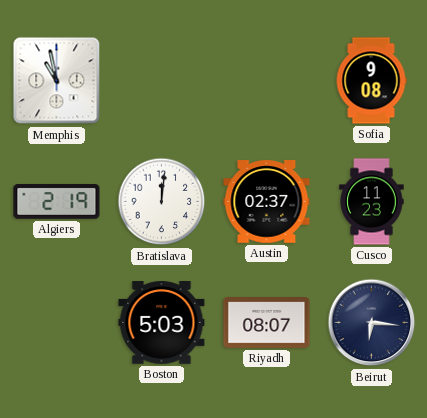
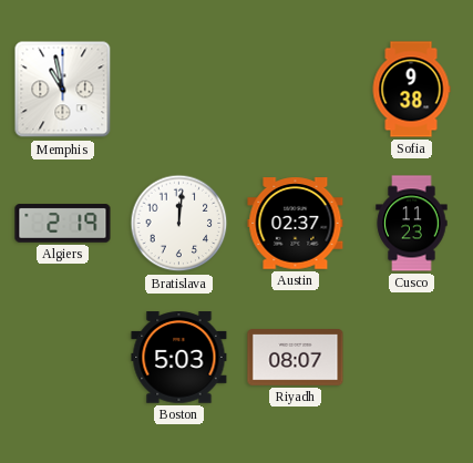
Sofia: 9:08 -> 9:38 (411, 90)
Beirut: 6:16 -> none (372, 323)
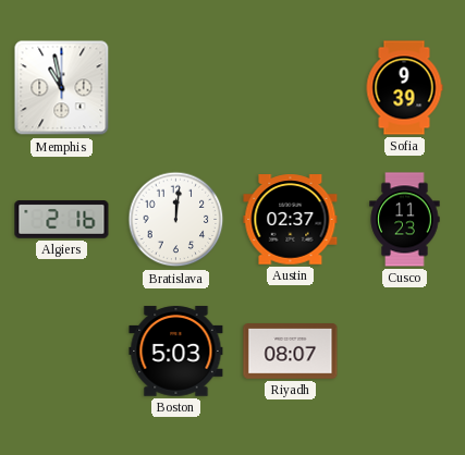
Sofia: 9:38 -> 9:39 (404, 88)
Algiers: 2:19 -> 2:16 (62, 220)
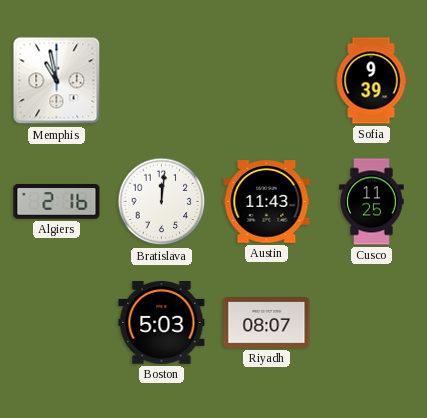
Austin: 02:37 -> 11:43 (267, 202)
Cusco: 11:23 -> 11:25 (372, 202)
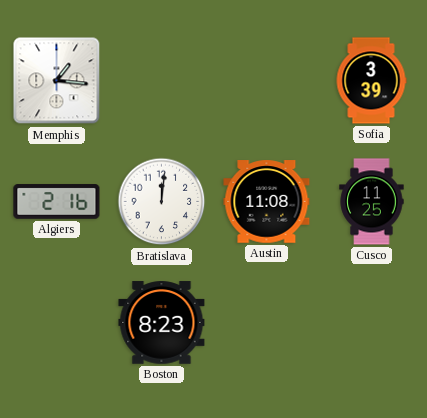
Memphis: 10:58 -> 1:16 (57, 81)
Sofia: 9:39 -> 3:39 (371, 81)
Austin: 11:43 -> 11:08 (267, 202)
Boston: 5:03 -> 8:23 (162, 323)
Riyadh: 08:07 -> none (267, 323)
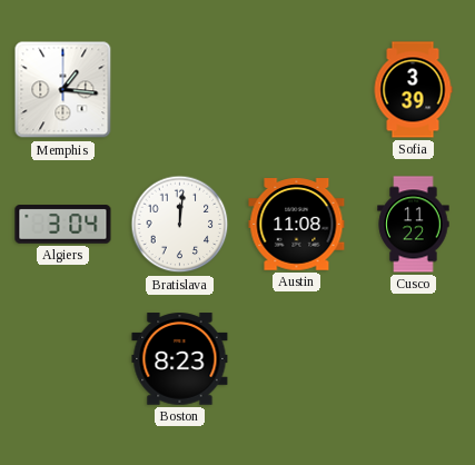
Algiers: 2:16 -> 3:04 (63, 225)
Cusco: 11:25 -> 11:22 (414, 225)
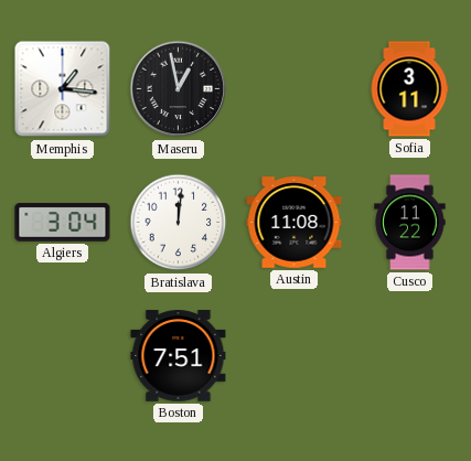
Maseru: none -> 12:58 (179, 89)
Sofia: 3:39 -> 3:11 (409, 89)
Boston: 8:23 -> 7:51 (179, 356)
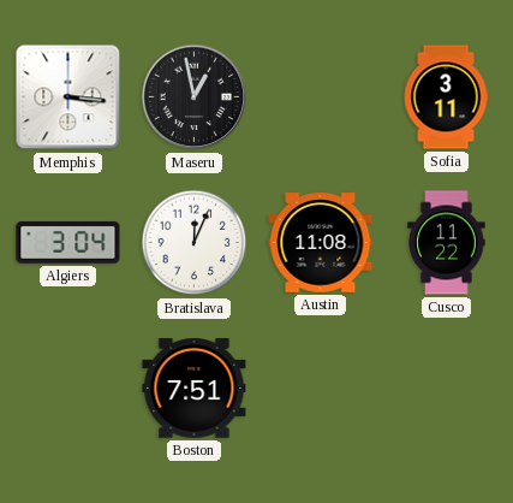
Memphis: 1:16 -> 3:16 (68, 97)
Bratislava: 12:01 -> 12:04 (195, 243)
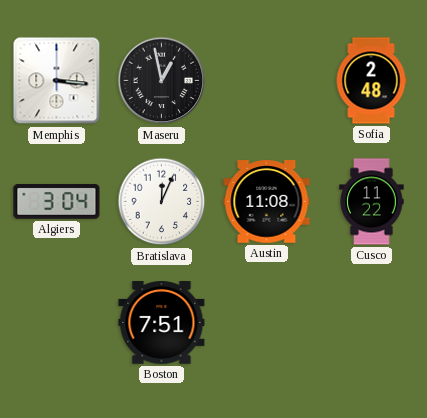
Sofia: 3:11 -> 2:48 (371, 81)
